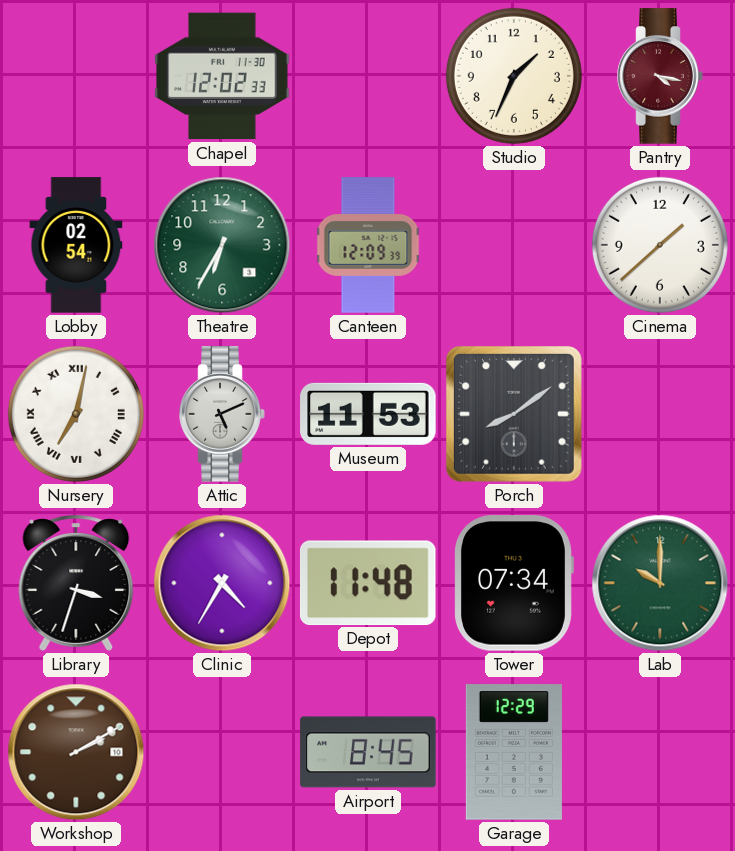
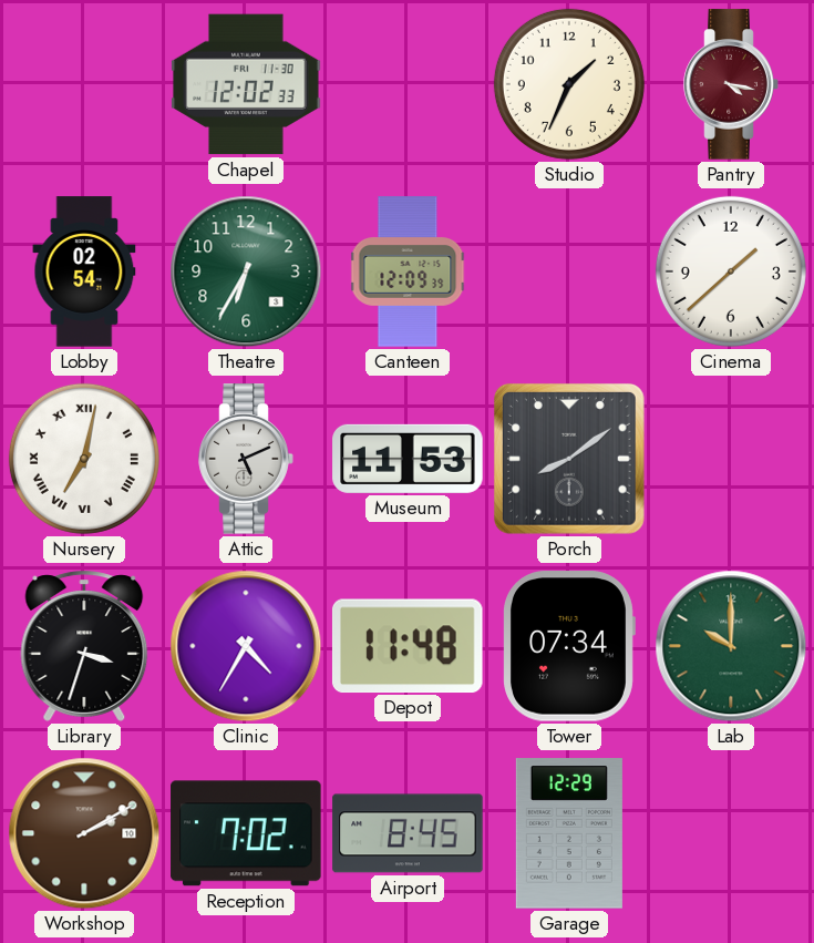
Reception: none -> 7:02 (246, 833)
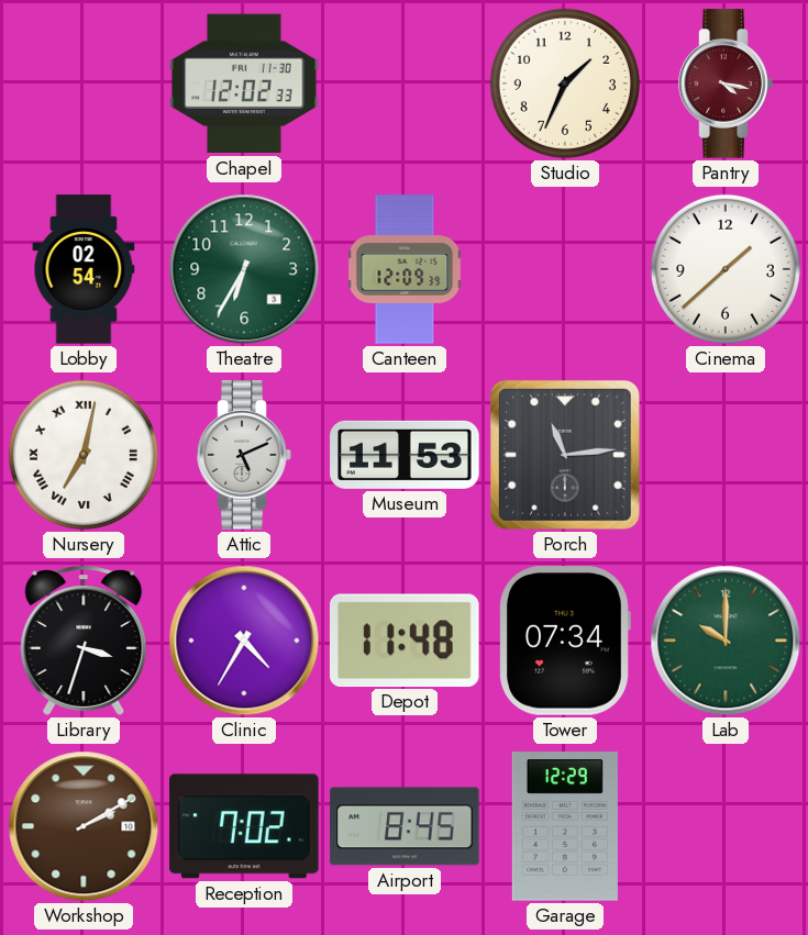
Porch: 8:09 -> 11:14 (565, 455)
